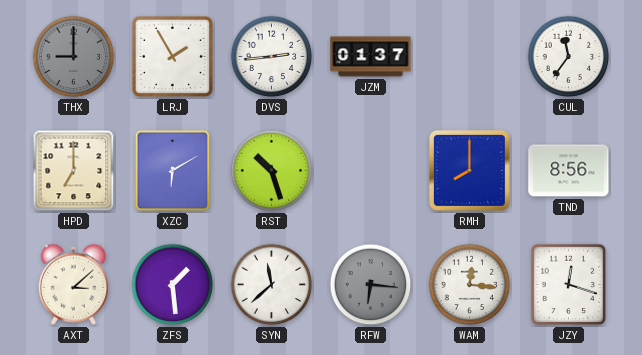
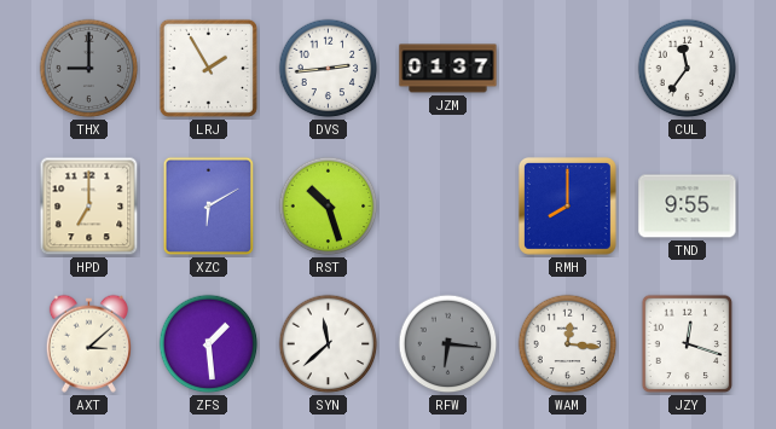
TND: 8:56 -> 9:55 (688, 207)
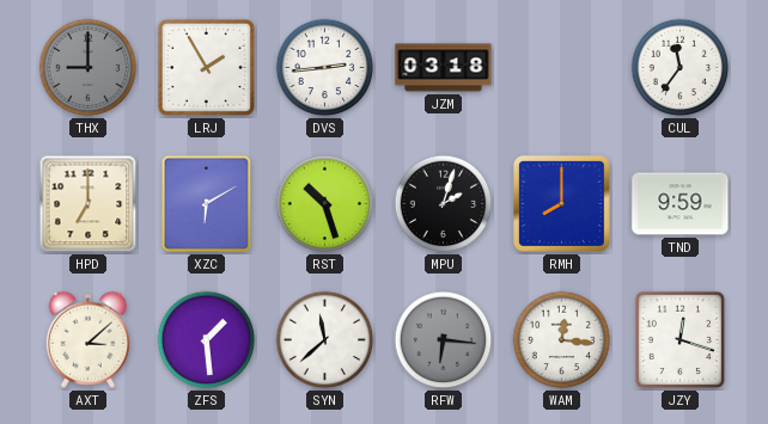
JZM: 01:37 -> 03:18 (444, 68)
MPU: none -> 2:03 (444, 204)
TND: 9:55 -> 9:59 (681, 204)
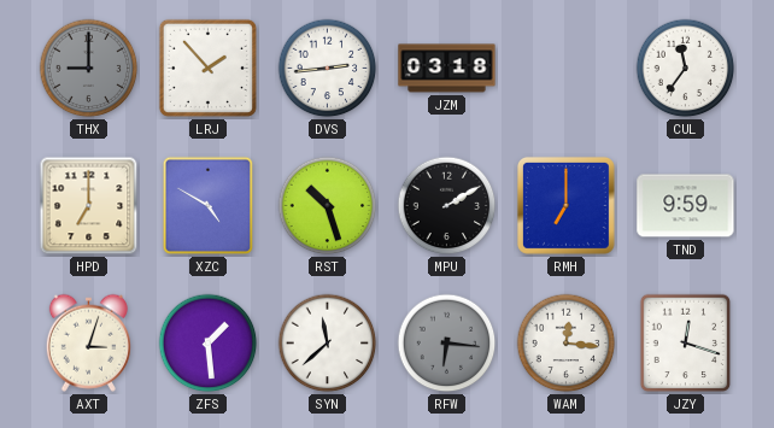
LRJ: 1:55 -> 1:53 (207, 68)
XZC: 6:10 -> 4:50 (209, 206)
MPU: 2:03 -> 2:10 (447, 206)
RMH: 8:00 -> 7:00 (565, 205)
AXT: 3:08 -> 3:03 (88, 342)
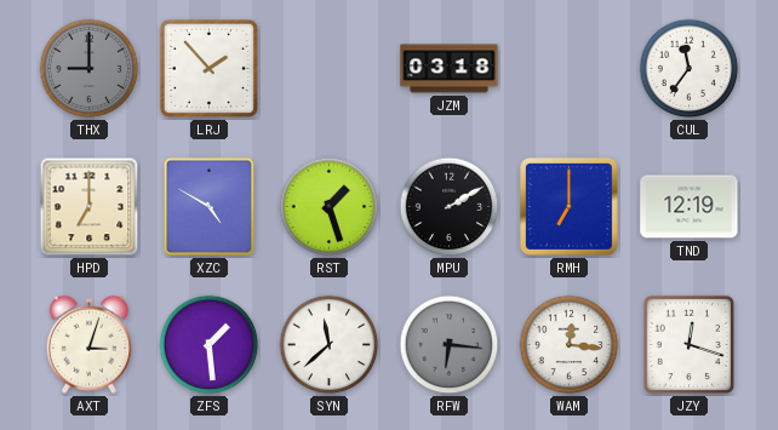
DVS: 2:44 -> none (328, 69)
RST: 10:27 -> 1:27 (330, 207)
TND: 9:59 -> 12:19 (690, 207)
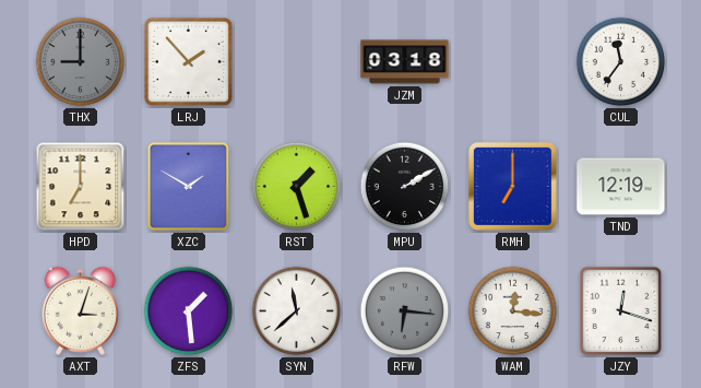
XZC: 4:50 -> 1:50 (189, 187)
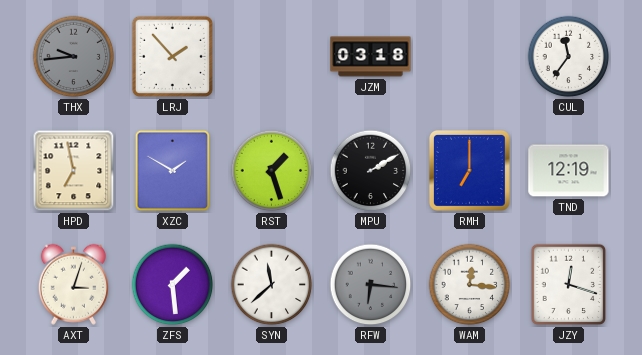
THX: 9:00 -> 9:44 (74, 57)
HPD: 7:00 -> 6:58 (74, 171)
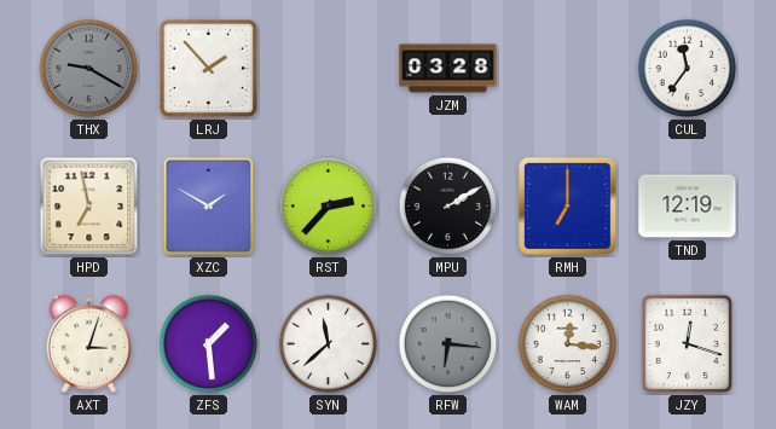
THX: 9:44 -> 9:20 (89, 69)
JZM: 03:18 -> 03:28 (448, 69)
RST: 1:27 -> 2:37 (329, 207)
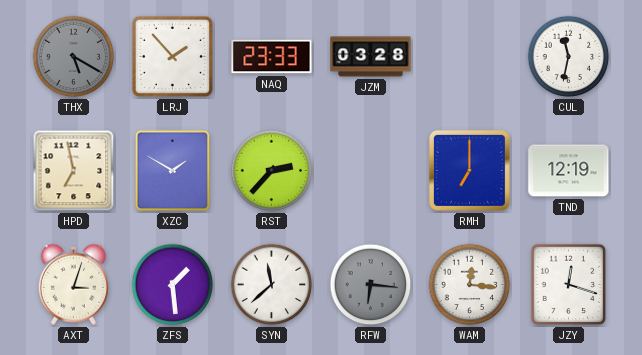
THX: 9:20 -> 5:20 (74, 57)
NAQ: none -> 23:33 (272, 57)
CUL: 11:36 -> 11:32 (569, 57)
MPU: 2:10 -> none (448, 207)
